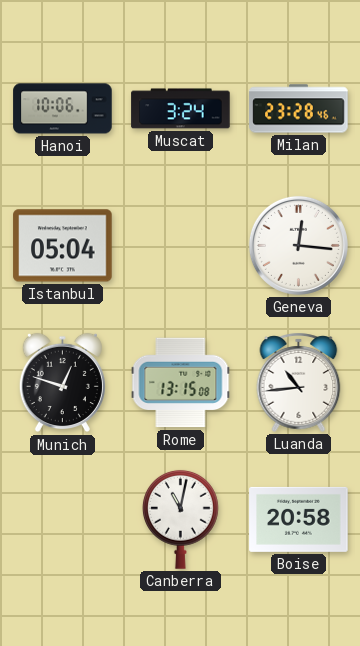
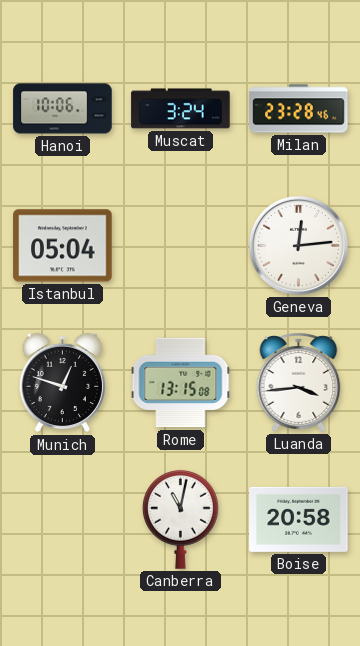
Geneva: 12:16 -> 12:14 (298, 245)
Luanda: 10:44 -> 3:44 (299, 382)
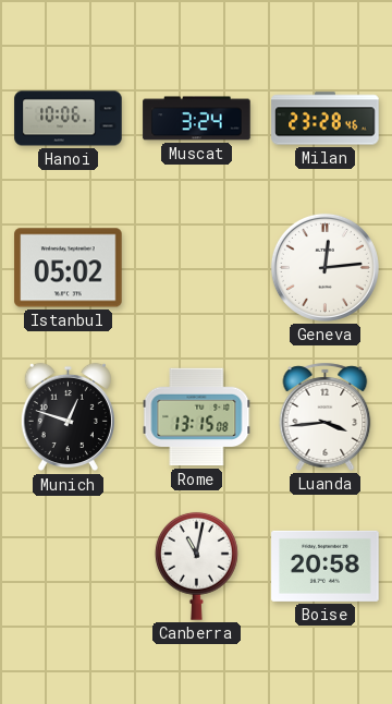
Istanbul: 05:04 -> 05:02 (69, 268)
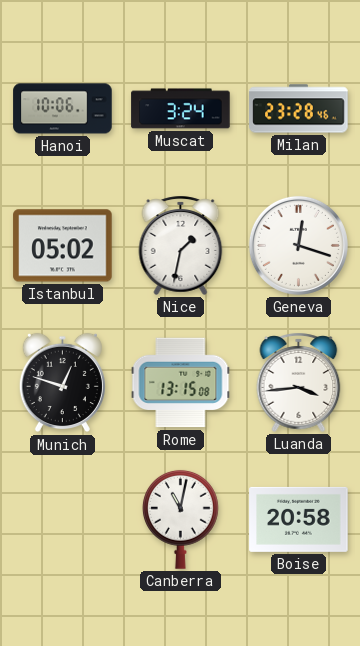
Nice: none -> 1:32 (181, 245)
Geneva: 12:14 -> 12:18 (298, 245)
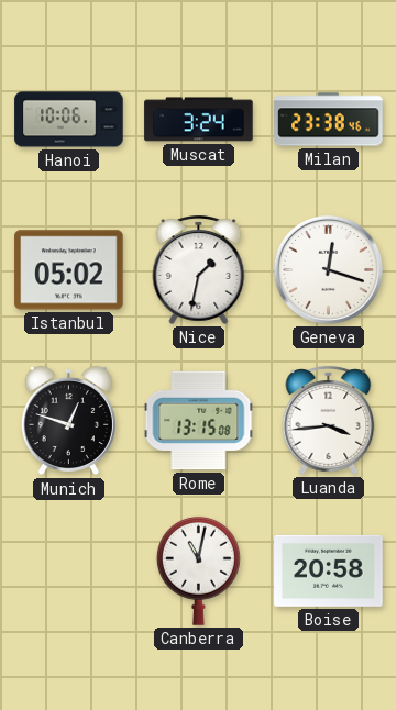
Milan: 23:28 -> 23:38 (329, 120)
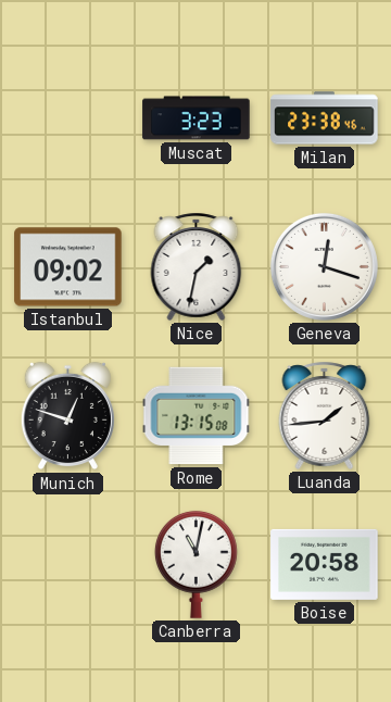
Hanoi: 10:06 -> none (69, 120)
Muscat: 3:24 -> 3:23 (197, 118)
Istanbul: 05:02 -> 09:02 (68, 267)
Luanda: 3:44 -> 1:44 (325, 415)
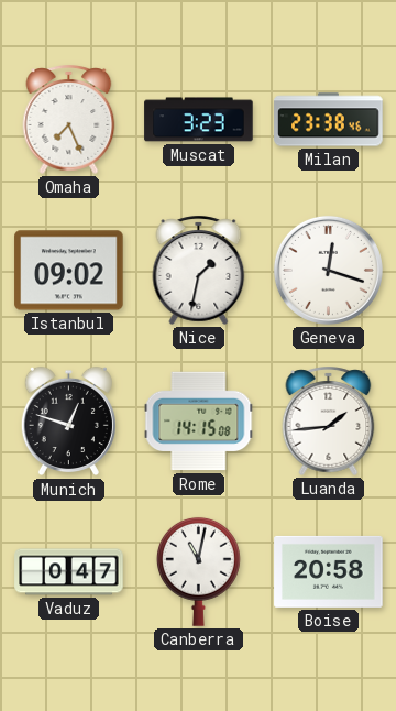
Omaha: none -> 7:26 (69, 119)
Rome: 13:15 -> 14:15 (199, 422)
Vaduz: none -> 0:47 (69, 572)
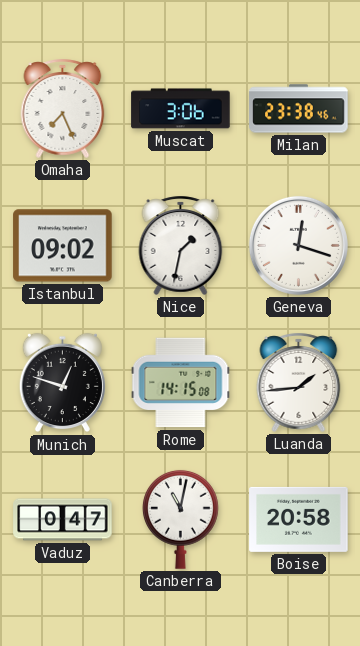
Muscat: 3:23 -> 3:06 (181, 109)
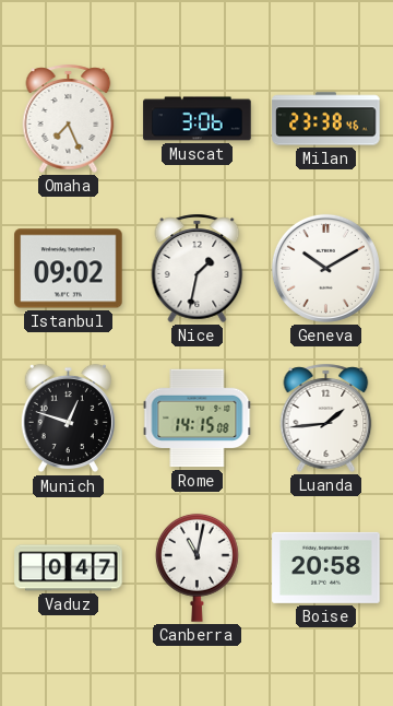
Geneva: 12:18 -> 10:10 (325, 268)
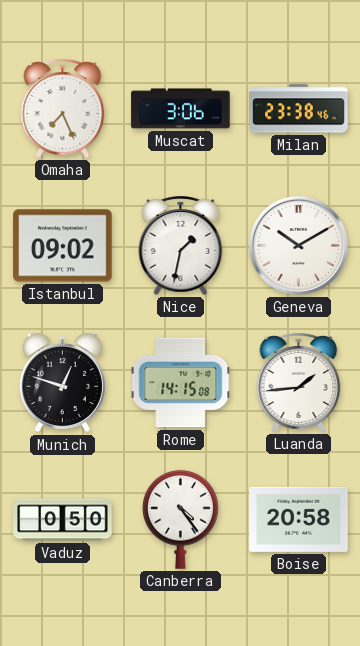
Vaduz: 0:47 -> 0:50 (63, 520)
Canberra: 11:02 -> 4:24 (180, 519)
